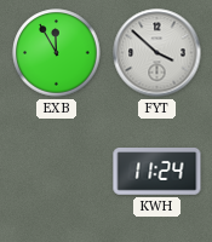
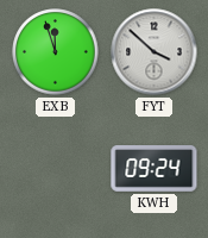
EXB: 11:55 -> 11:57 (56, 52)
KWH: 11:24 -> 09:24 (155, 169)
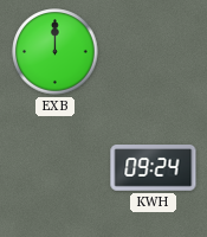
EXB: 11:57 -> 12:00 (56, 52)
FYT: 3:52 -> none (155, 52)
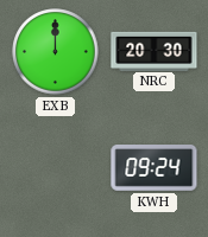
NRC: none -> 20:30 (155, 51)
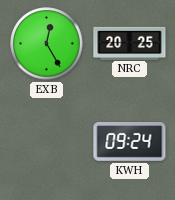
EXB: 12:00 -> 12:25 (47, 44)
NRC: 20:30 -> 20:25 (130, 43)
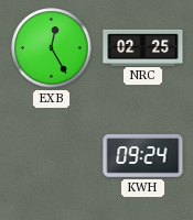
NRC: 20:25 -> 02:25 (143, 47)
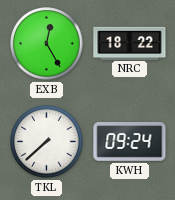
NRC: 02:25 -> 18:22 (130, 43)
TKL: none -> 7:38 (47, 142)
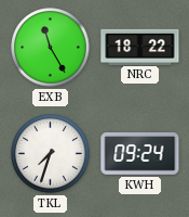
EXB: 12:25 -> 11:25 (51, 48)
TKL: 7:38 -> 7:33 (51, 154)
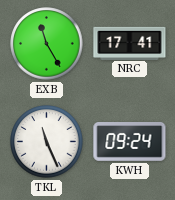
NRC: 18:22 -> 17:41 (130, 43)
TKL: 7:33 -> 11:26 (47, 142)
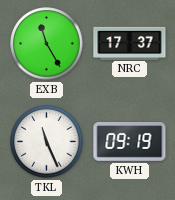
NRC: 17:41 -> 17:37 (130, 43)
KWH: 09:24 -> 09:19 (130, 142)
